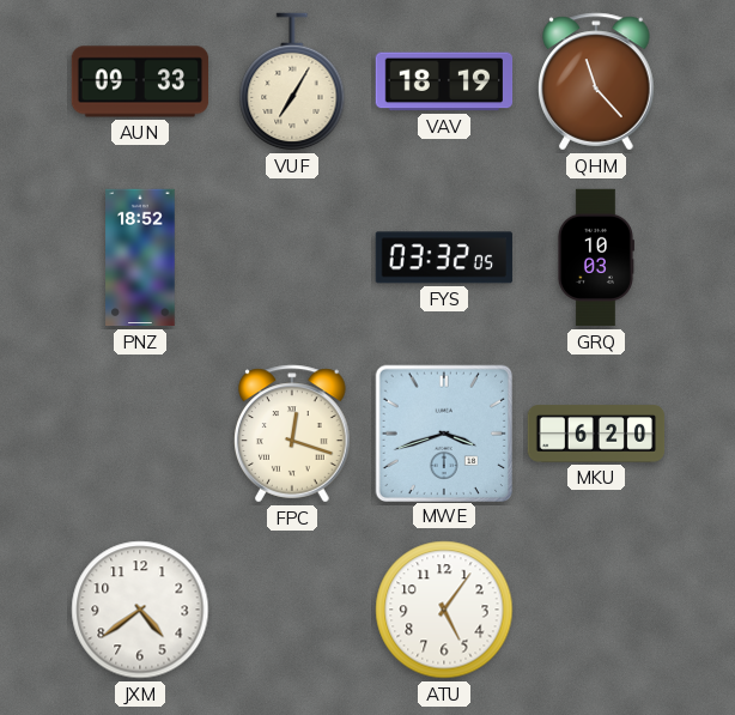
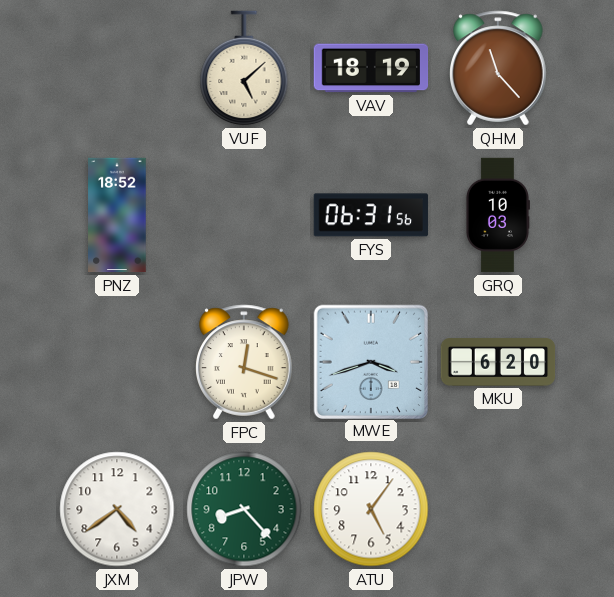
AUN: 09:33 -> none (140, 81)
VUF: 7:05 -> 5:08 (244, 68)
FYS: 03:32 -> 06:31 (371, 215)
JPW: none -> 8:23 (244, 509)
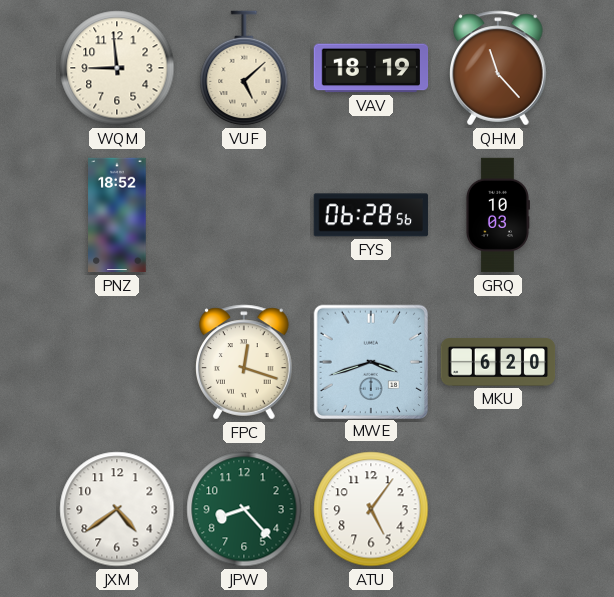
WQM: none -> 8:59 (117, 68)
FYS: 06:31 -> 06:28 (371, 215)
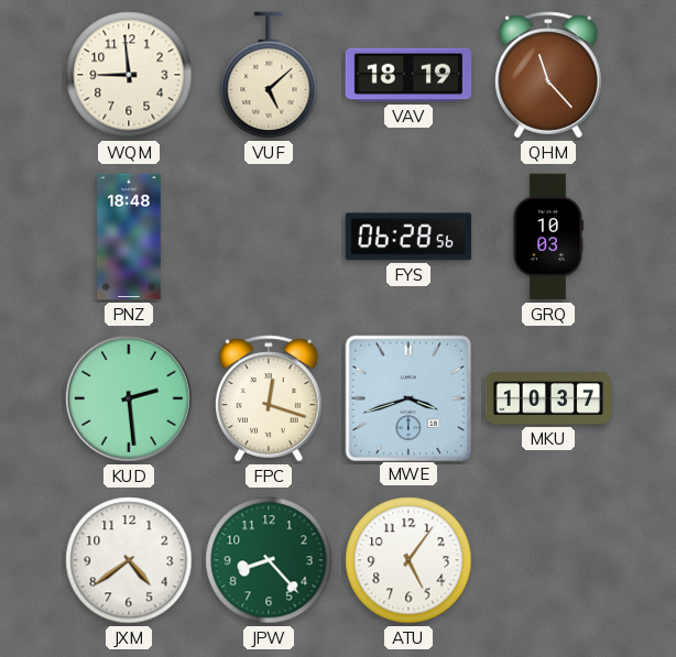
PNZ: 18:52 -> 18:48 (129, 237)
KUD: none -> 2:29 (129, 398)
MKU: 6:20 -> 10:37 (548, 398)
